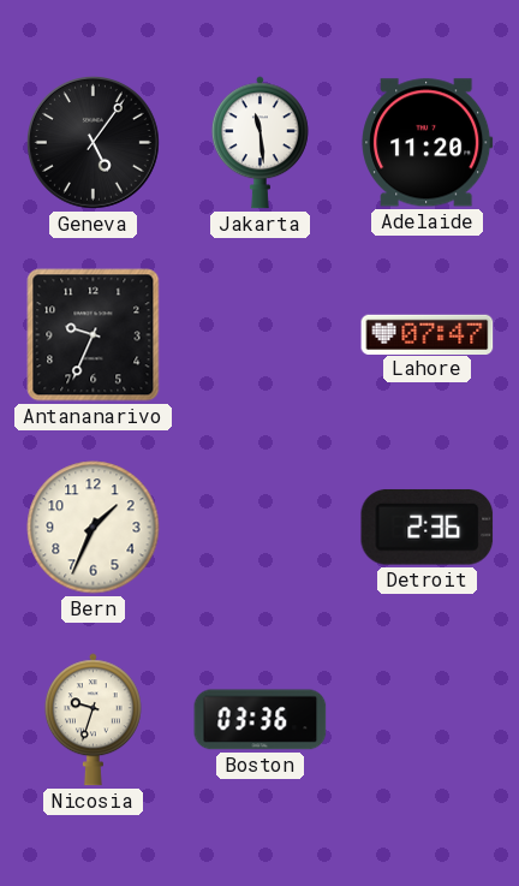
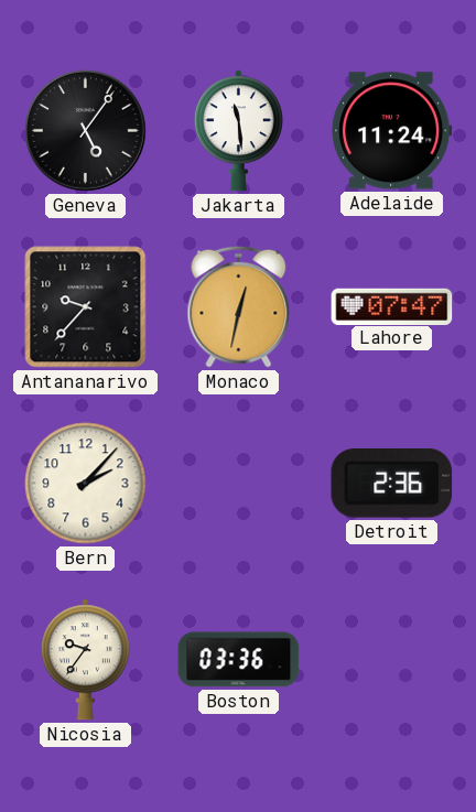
Adelaide: 11:20 -> 11:24 (392, 131)
Antananarivo: 9:34 -> 9:37 (86, 307)
Monaco: none -> 12:32 (239, 306)
Bern: 1:34 -> 2:07 (86, 484)
Nicosia: 9:33 -> 9:36 (85, 660)
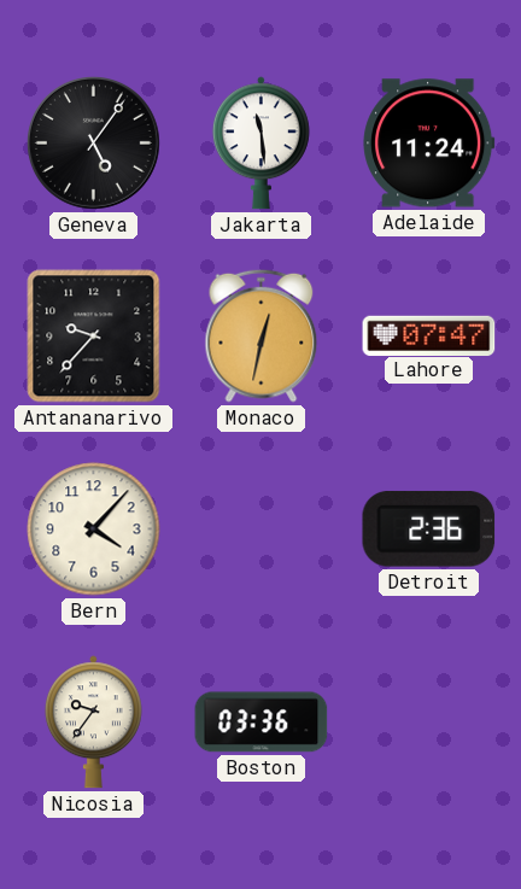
Bern: 2:07 -> 4:07 (94, 530)
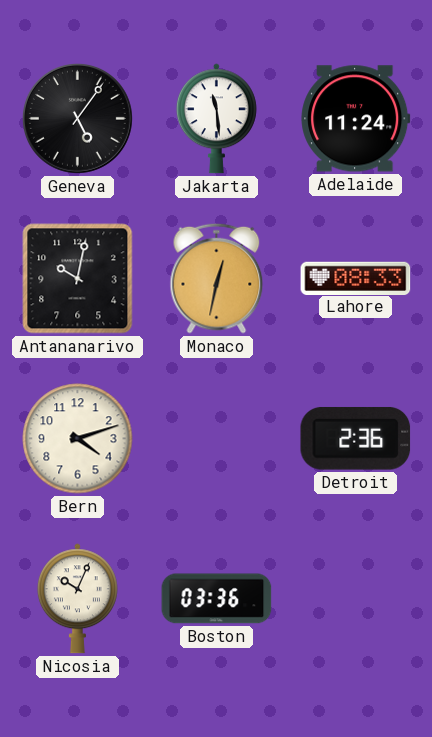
Antananarivo: 9:37 -> 10:02 (78, 279)
Lahore: 07:47 -> 08:33 (356, 278)
Bern: 4:07 -> 4:12 (78, 439)
Nicosia: 9:36 -> 10:04 (77, 599)
